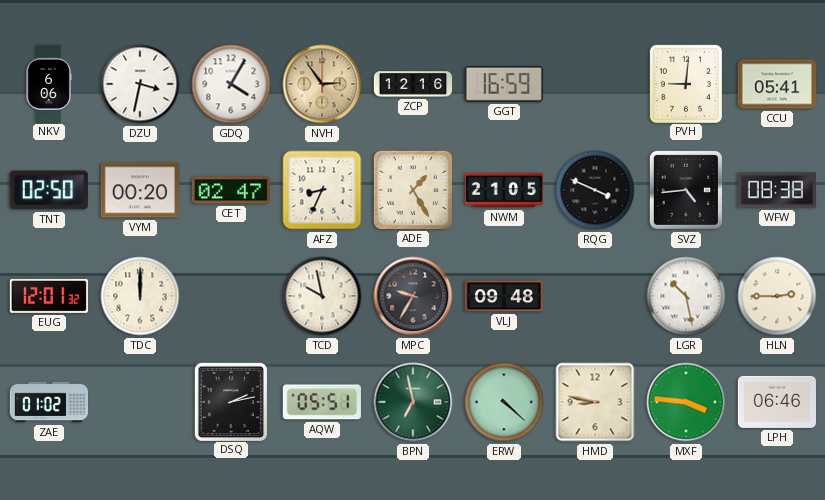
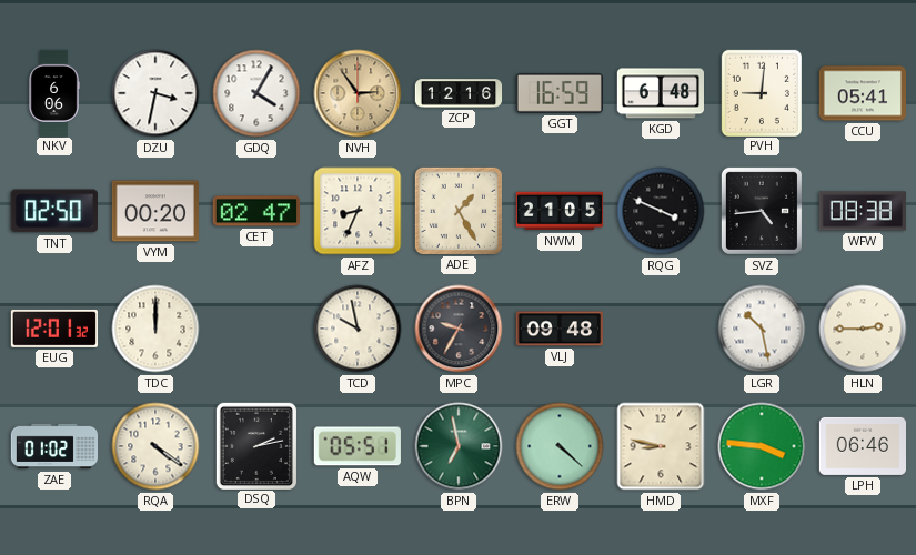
KGD: none -> 6:48 (660, 93)
RQA: none -> 4:21 (155, 446)
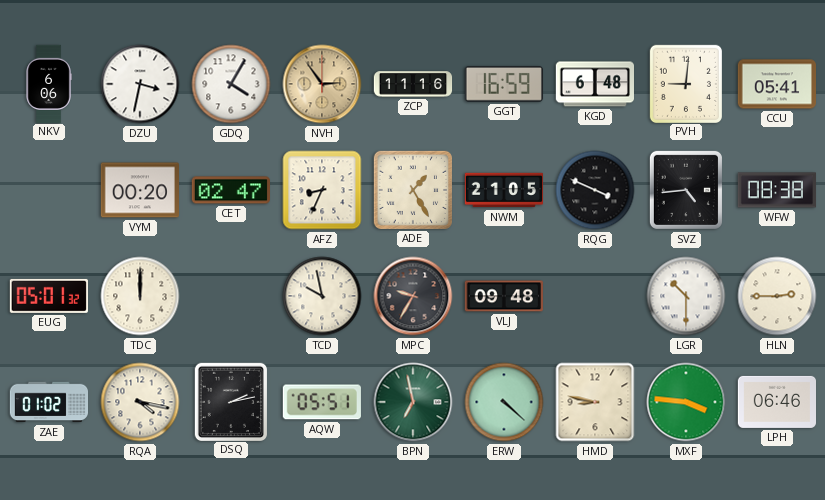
ZCP: 12:16 -> 11:16 (413, 84)
TNT: 02:50 -> none (54, 211)
EUG: 12:01 -> 05:01 (49, 296)
LGR: 10:28 -> 10:30 (686, 296)
RQA: 4:21 -> 4:17 (140, 402)
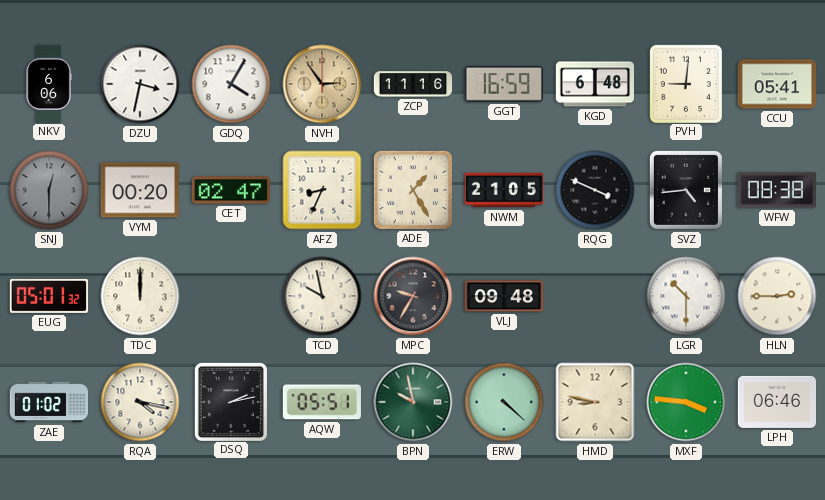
SNJ: none -> 12:30 (49, 190)
BPN: 6:58 -> 9:58 (413, 402)
